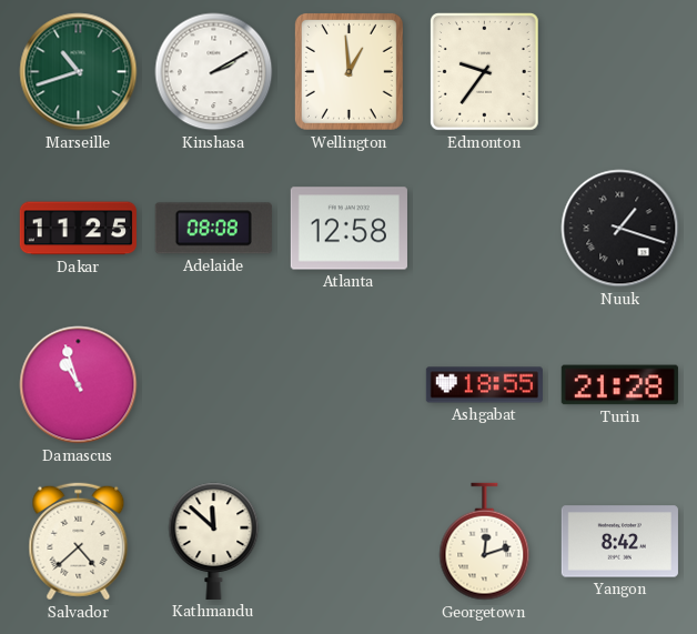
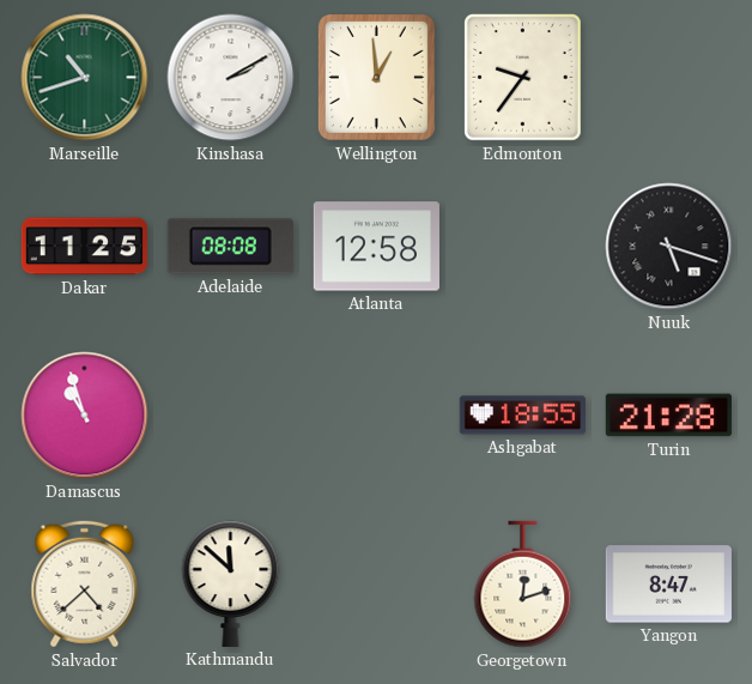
Nuuk: 1:18 -> 5:18 (669, 247)
Yangon: 8:42 -> 8:47 (668, 585)
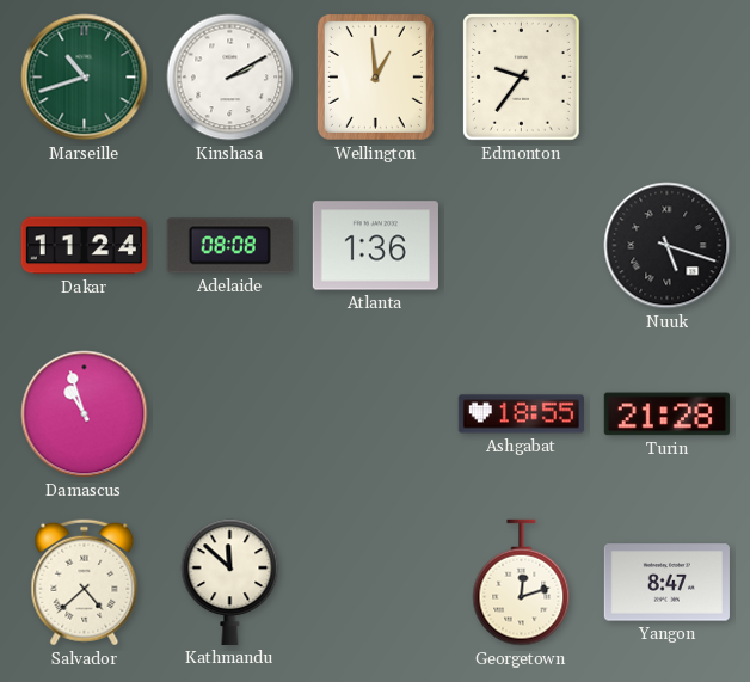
Dakar: 11:25 -> 11:24 (84, 246)
Atlanta: 12:58 -> 1:36 (375, 246)
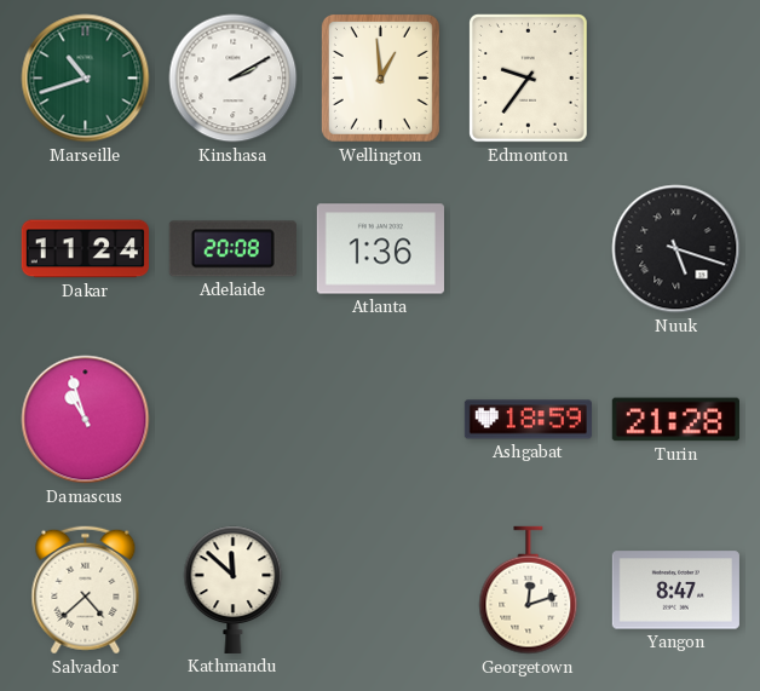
Adelaide: 08:08 -> 20:08 (232, 249)
Ashgabat: 18:55 -> 18:59 (528, 420)
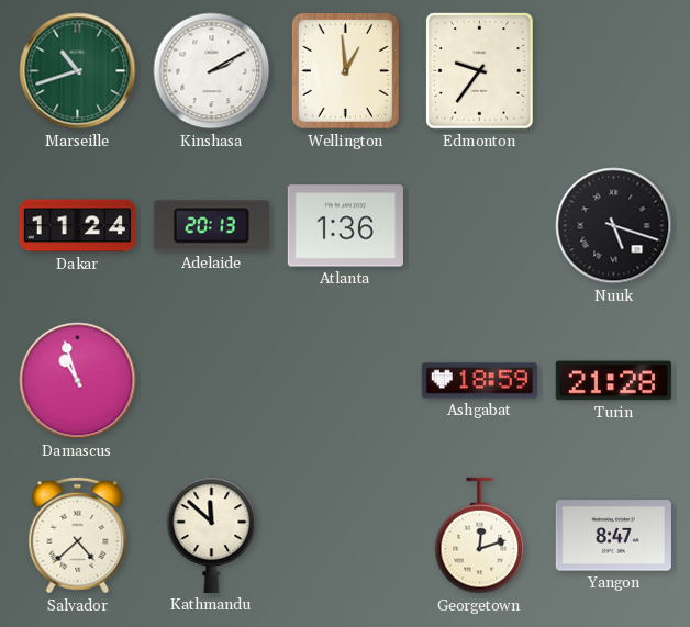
Adelaide: 20:08 -> 20:13 (211, 226)
